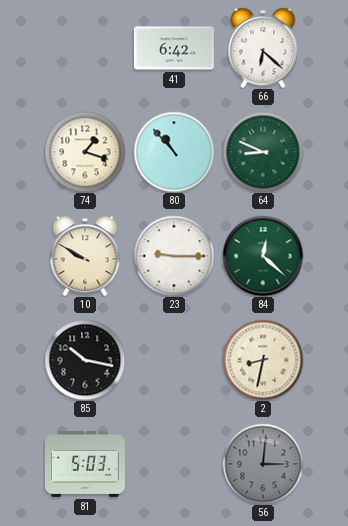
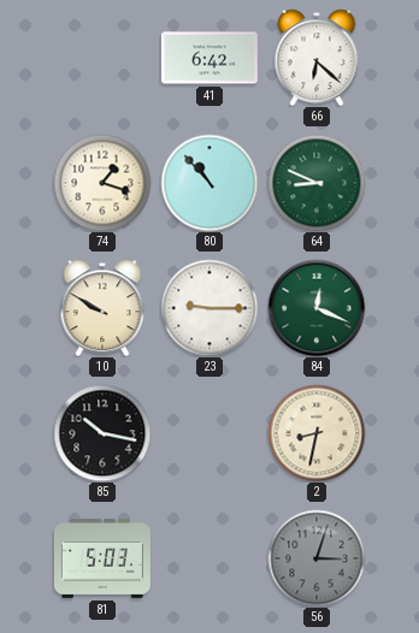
84: 12:22 -> 12:19 (317, 308)
56: 3:01 -> 3:03 (317, 558)
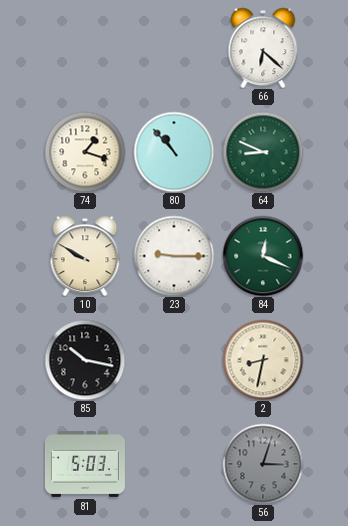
41: 6:42 -> none (209, 58)
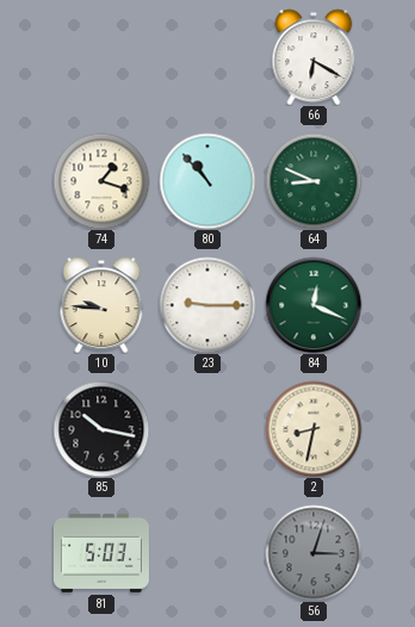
66: 6:22 -> 6:20 (314, 57)
10: 9:50 -> 9:46 (101, 305)
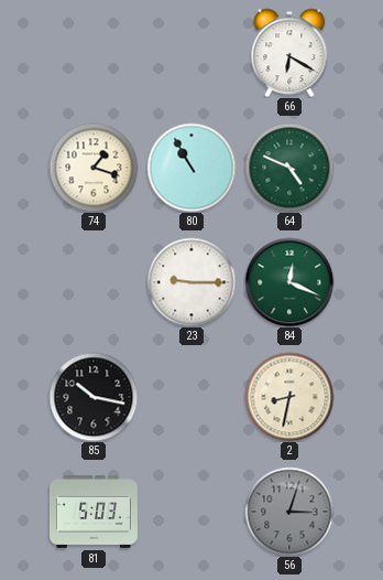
80: 10:53 -> 10:55 (191, 168)
64: 8:49 -> 4:49 (289, 168)
10: 9:46 -> none (101, 305)
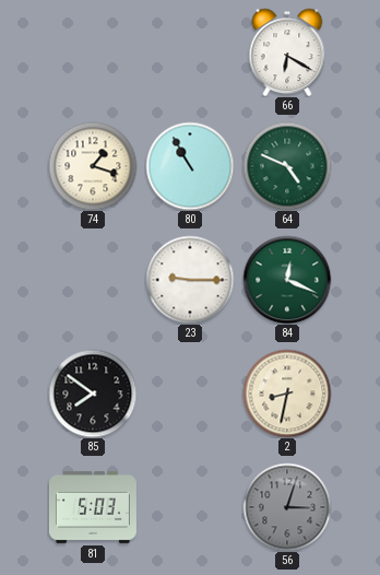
85: 10:17 -> 7:51 (93, 394)
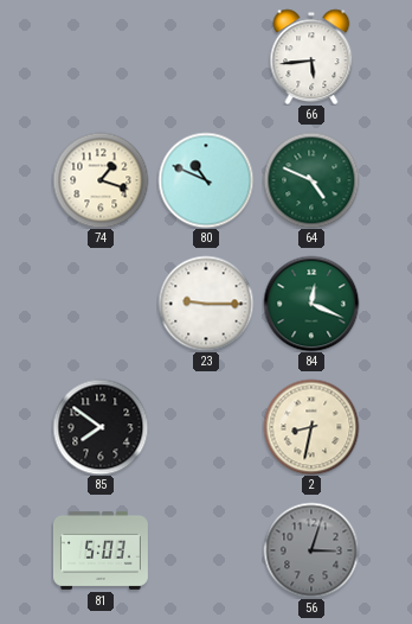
66: 6:20 -> 5:44 (311, 57)
80: 10:55 -> 10:49 (206, 180)
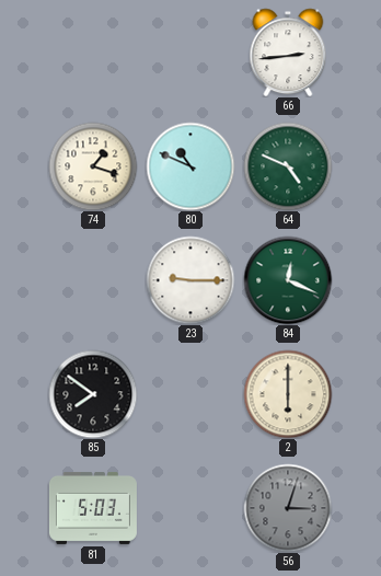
66: 5:44 -> 2:44 (288, 53)
2: 8:32 -> 6:00 (288, 394)
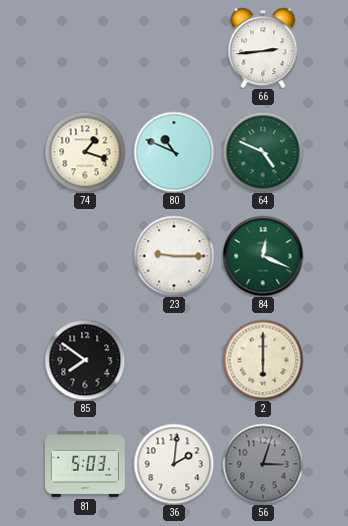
36: none -> 2:01 (174, 464)
